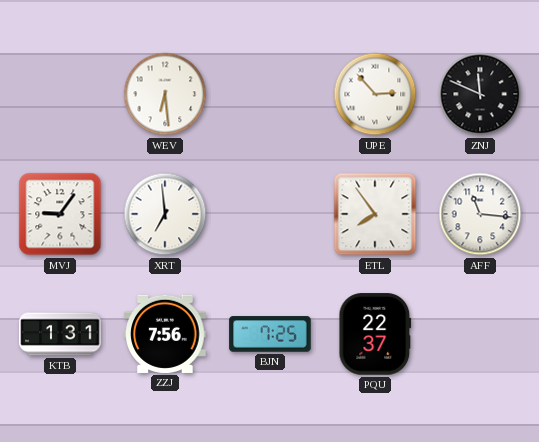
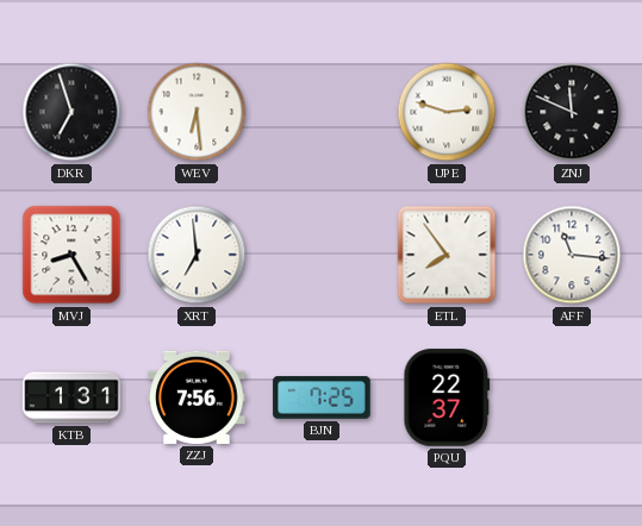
DKR: none -> 6:57 (71, 112)
UPE: 2:53 -> 2:48 (447, 112)
MVJ: 9:06 -> 8:25 (71, 255)
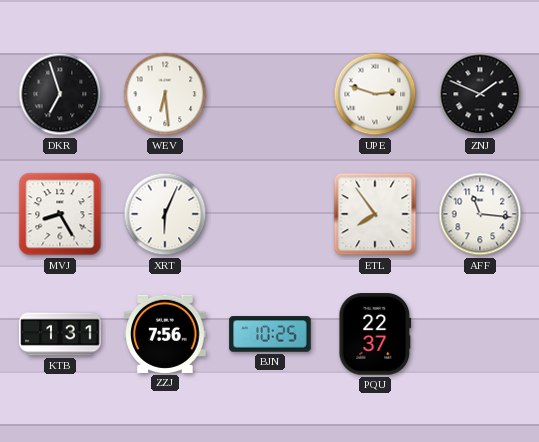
ZNJ: 11:49 -> 1:49 (480, 94)
XRT: 6:59 -> 6:04 (165, 214)
BJN: 7:25 -> 10:25 (270, 334)
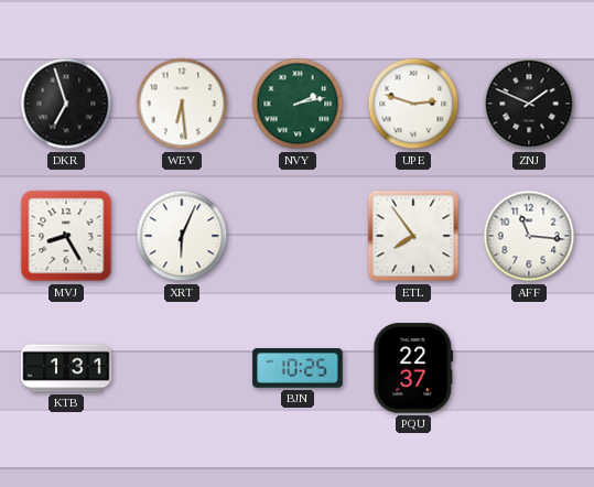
NVY: none -> 2:13 (298, 104)
ZZJ: 7:56 -> none (165, 334)
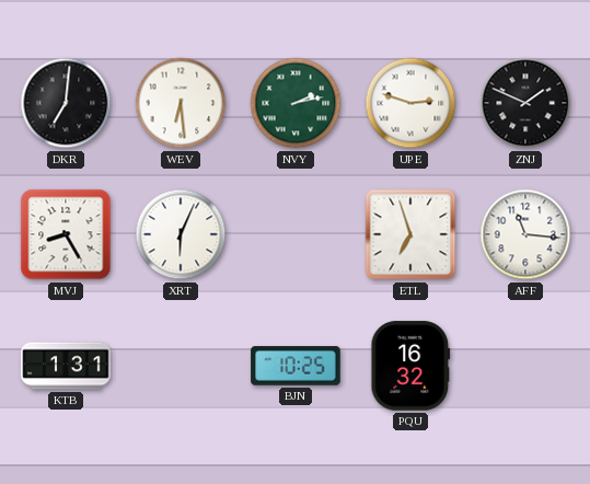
DKR: 6:57 -> 7:01 (66, 103)
ETL: 7:54 -> 6:57 (410, 234)
PQU: 22:37 -> 16:32 (410, 366)
